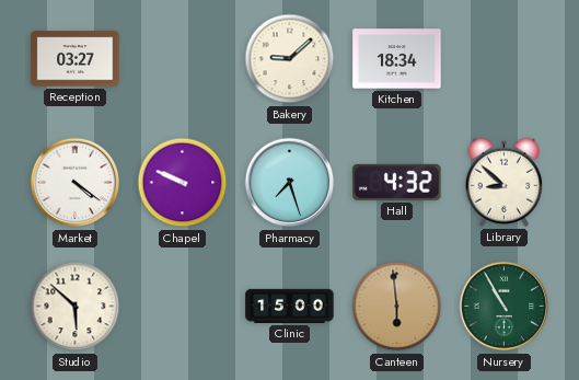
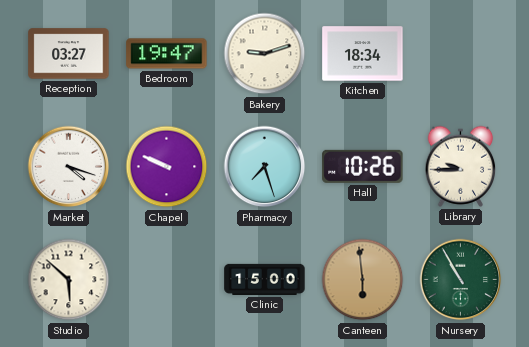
Bedroom: none -> 19:47 (167, 54)
Bakery: 9:08 -> 9:12 (265, 54)
Market: 4:21 -> 4:18 (69, 167)
Hall: 4:32 -> 10:26 (363, 166)
Library: 8:52 -> 9:45 (461, 166)
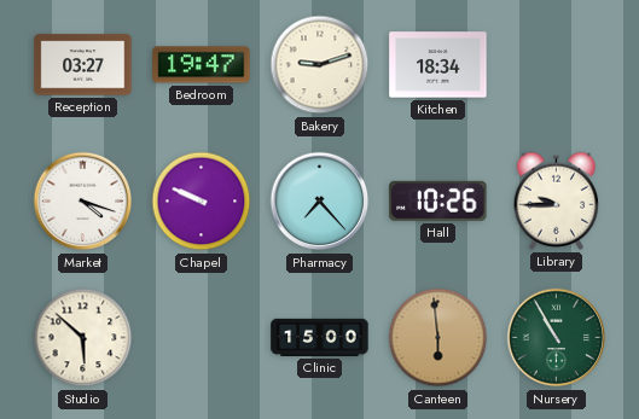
Pharmacy: 7:27 -> 7:23 (320, 202)
